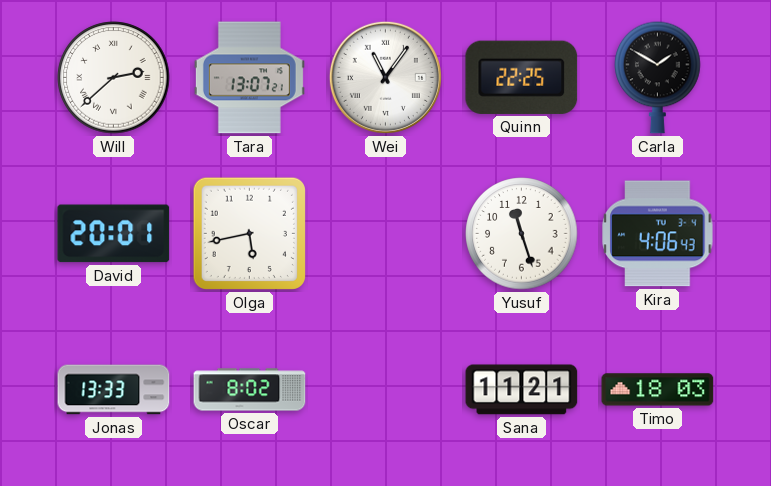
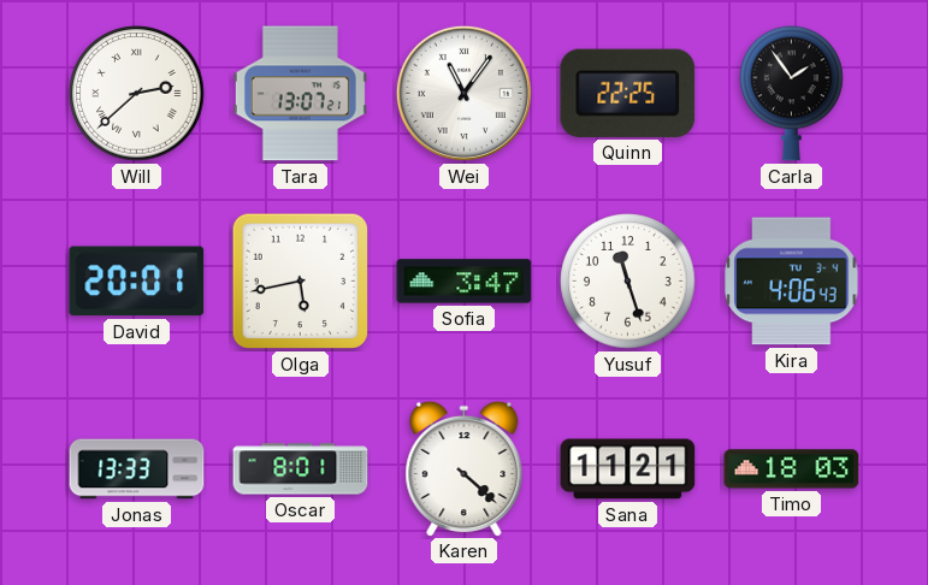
Carla: 1:50 -> 1:54 (792, 93)
Sofia: none -> 3:47 (465, 282)
Oscar: 8:02 -> 8:01 (301, 469)
Karen: none -> 4:22 (465, 468)
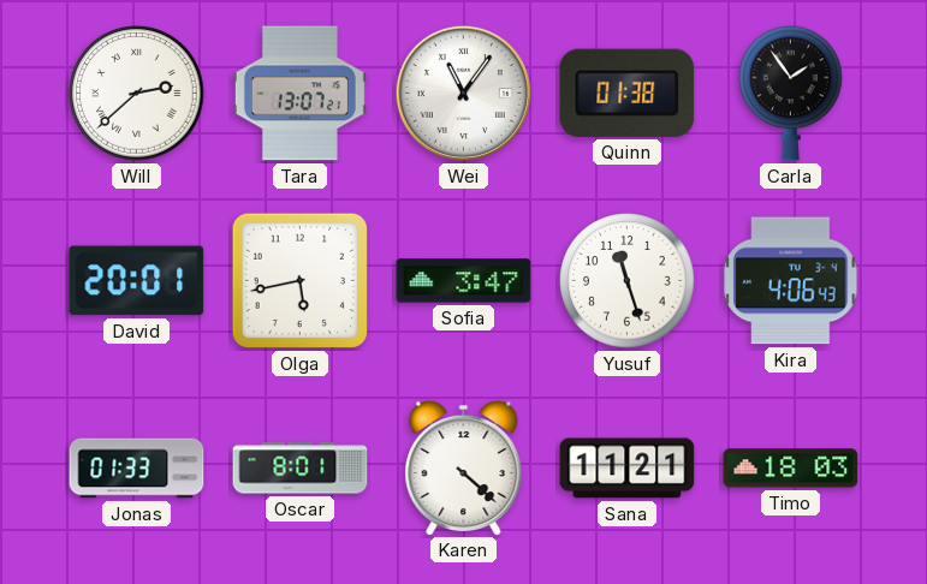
Quinn: 22:25 -> 01:38 (628, 93)
Jonas: 13:33 -> 01:33 (137, 469)
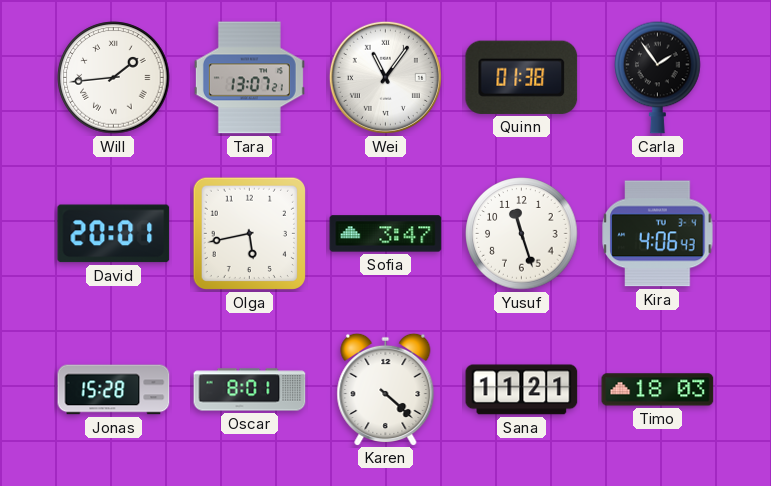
Will: 2:38 -> 1:44 (114, 78)
Jonas: 01:33 -> 15:28 (114, 390)
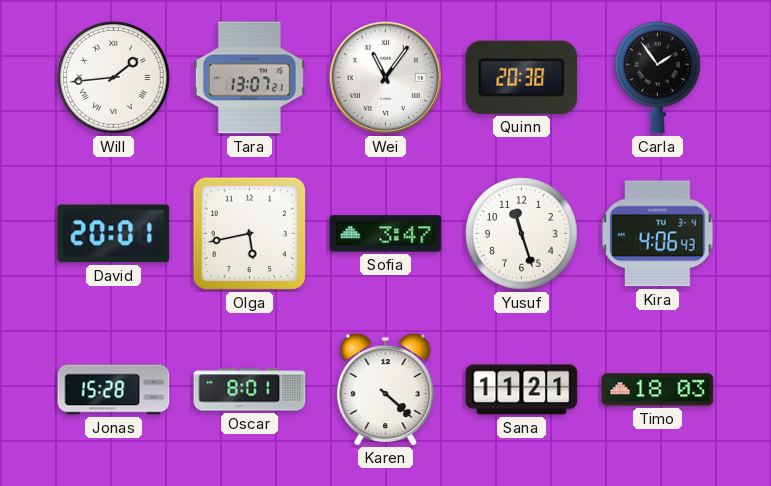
Quinn: 01:38 -> 20:38 (522, 77)
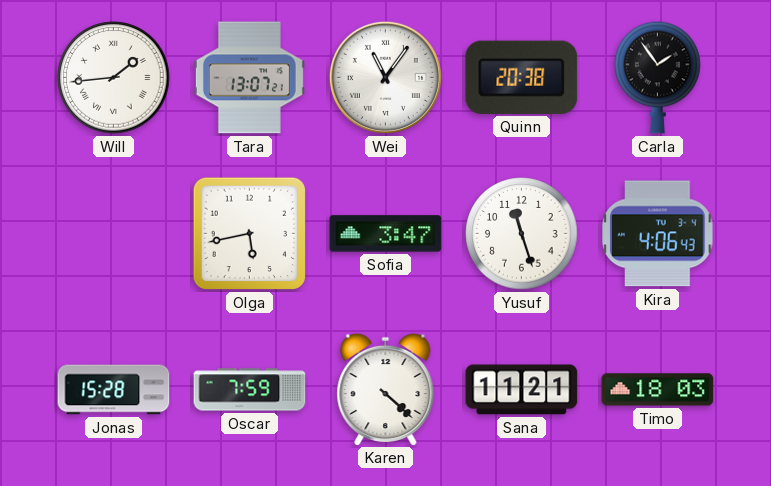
David: 20:01 -> none (114, 234)
Oscar: 8:01 -> 7:59 (250, 390)
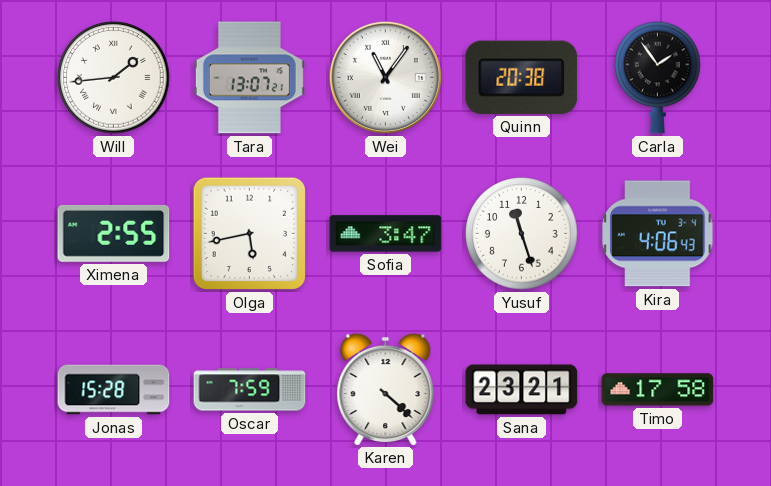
Ximena: none -> 2:55 (114, 233)
Sana: 11:21 -> 23:21 (522, 390)
Timo: 18:03 -> 17:58 (658, 390)
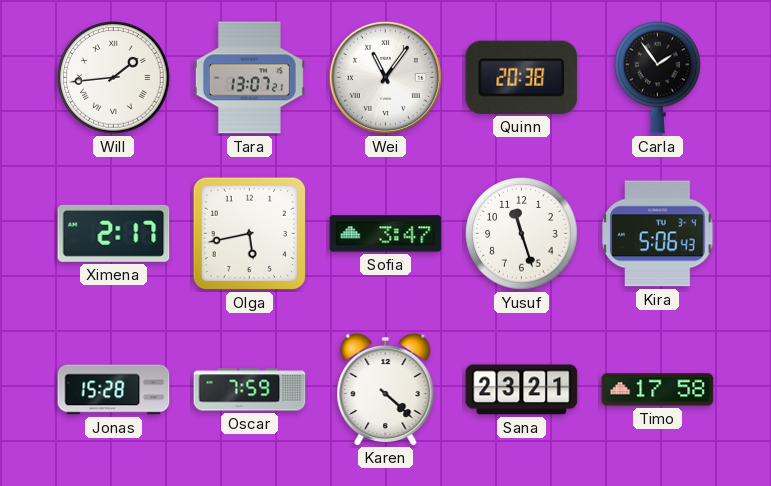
Ximena: 2:55 -> 2:17 (114, 233)
Kira: 4:06 -> 5:06 (658, 234)
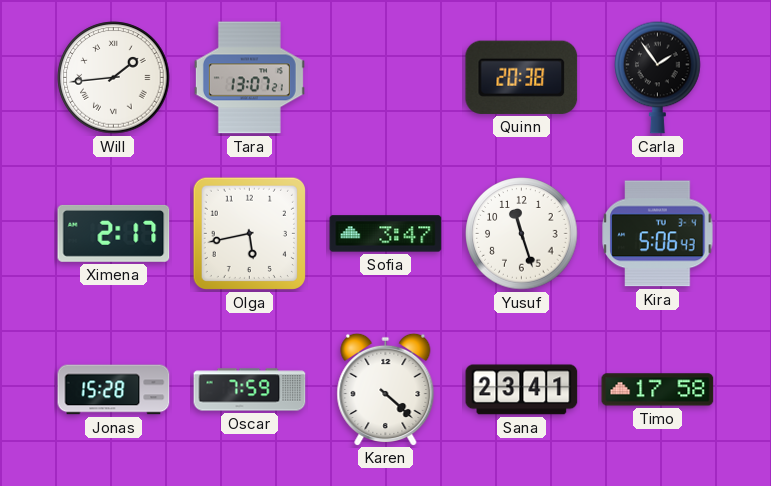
Wei: 11:06 -> none (385, 77)
Sana: 23:21 -> 23:41 (522, 390)
